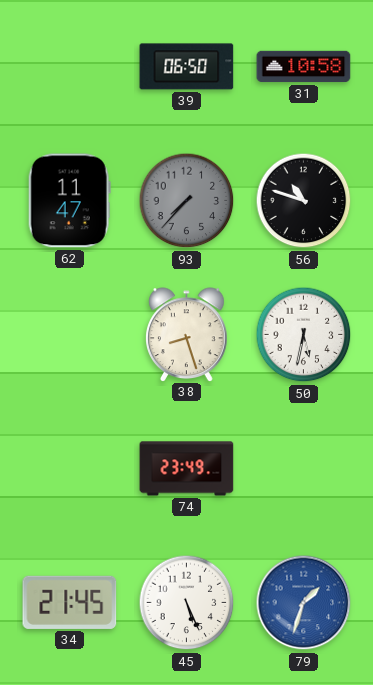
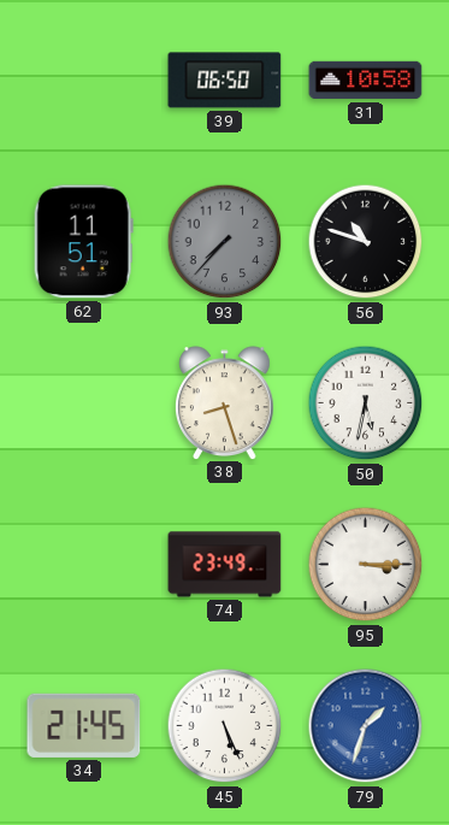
62: 11:47 -> 11:51 (83, 242)
95: none -> 3:15 (366, 565)
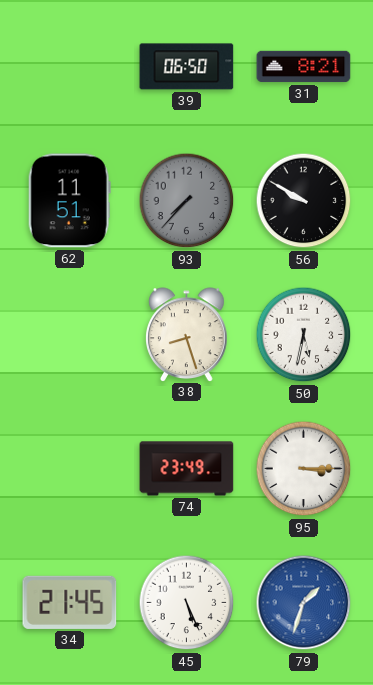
31: 10:58 -> 8:21 (304, 67)
56: 10:48 -> 9:50 (304, 201)
